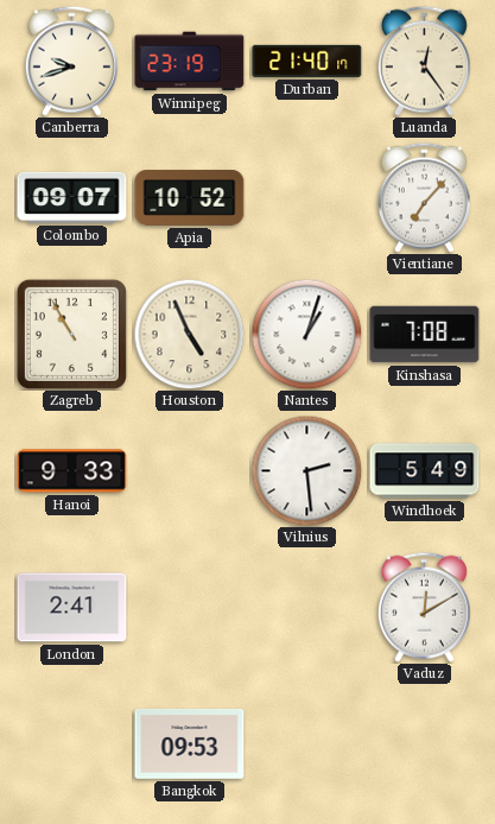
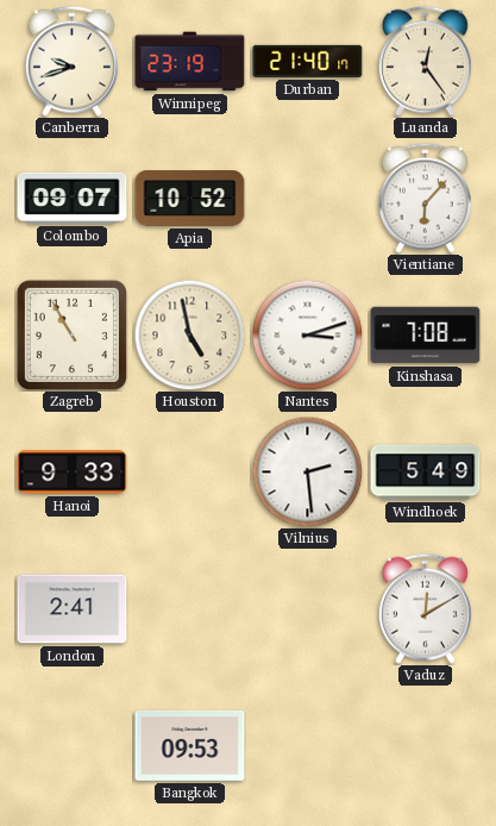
Vientiane: 7:07 -> 6:07 (425, 198)
Houston: 4:56 -> 4:58 (189, 334)
Nantes: 1:03 -> 3:12 (307, 334)
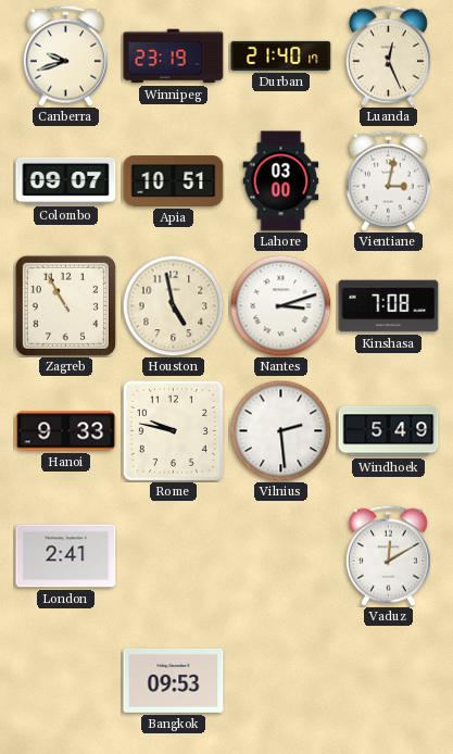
Luanda: 12:24 -> 12:26 (388, 55)
Apia: 10:52 -> 10:51 (174, 181)
Lahore: none -> 03:00 (281, 181)
Vientiane: 6:07 -> 3:02 (388, 180)
Rome: none -> 9:47 (173, 430)
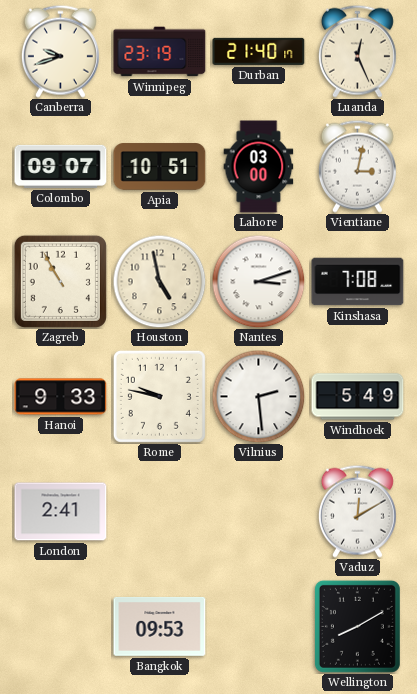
Wellington: none -> 8:10 (357, 626)
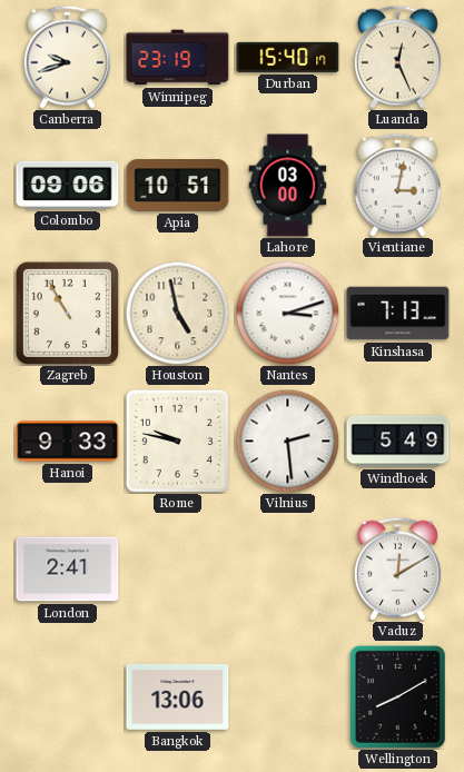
Durban: 21:40 -> 15:40 (288, 57)
Colombo: 09:07 -> 09:06 (68, 185)
Kinshasa: 7:08 -> 7:13 (398, 314)
Bangkok: 09:53 -> 13:06 (178, 697)
